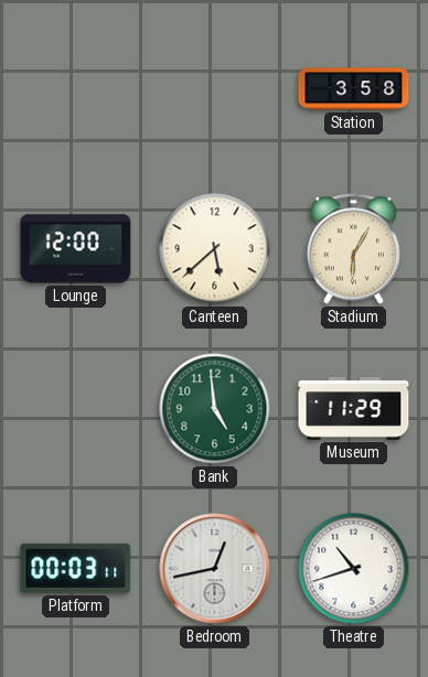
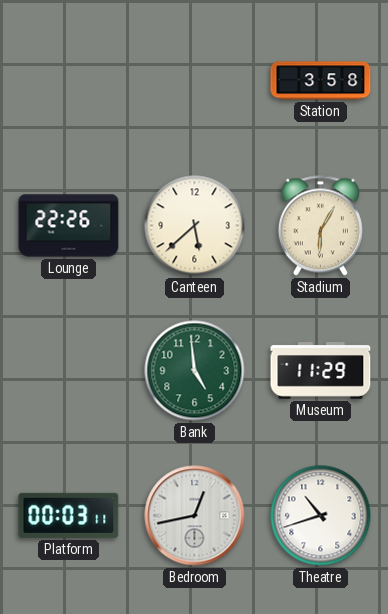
Lounge: 12:00 -> 22:26 (69, 226)
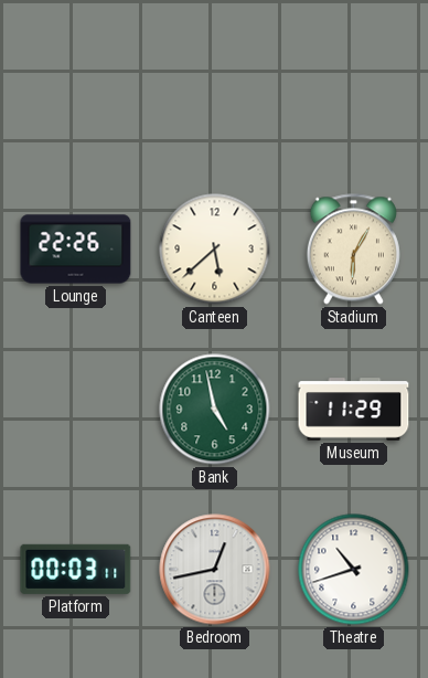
Station: 3:58 -> none (321, 81)
Bank: 4:59 -> 4:58 (215, 410)
